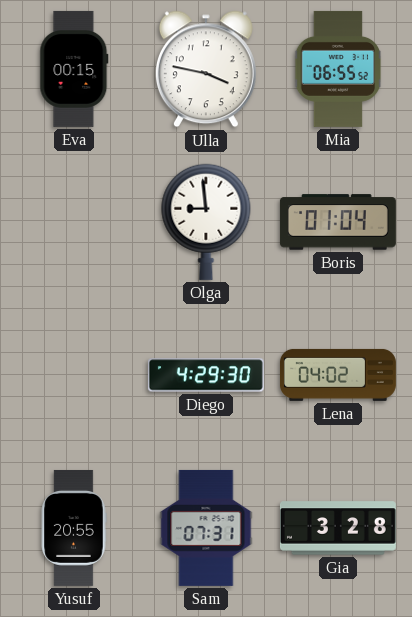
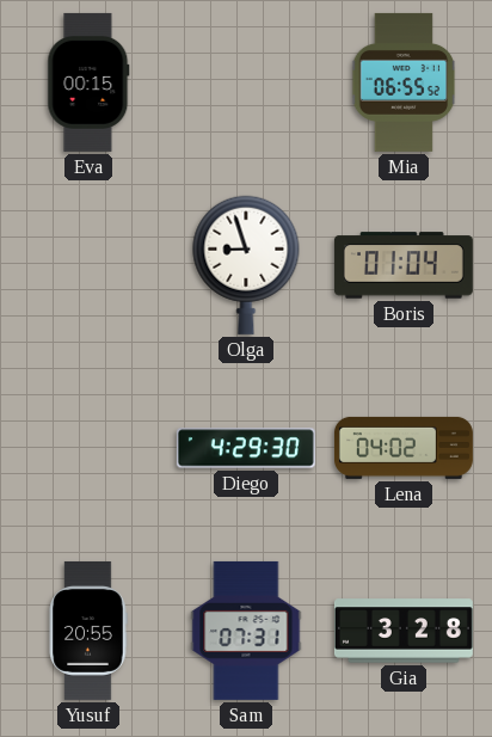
Ulla: 3:47 -> none (206, 69)
Olga: 8:59 -> 8:57 (246, 265)
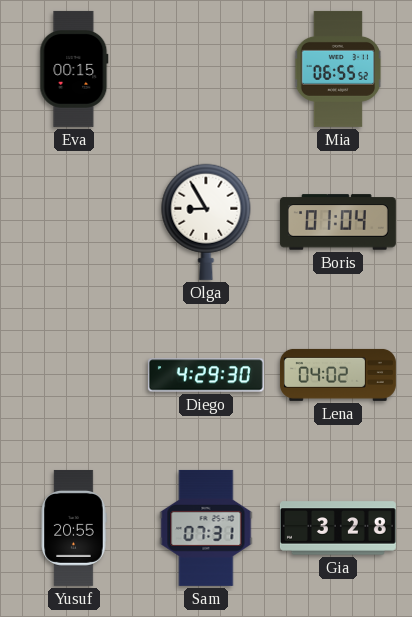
Olga: 8:57 -> 8:55 (206, 222)
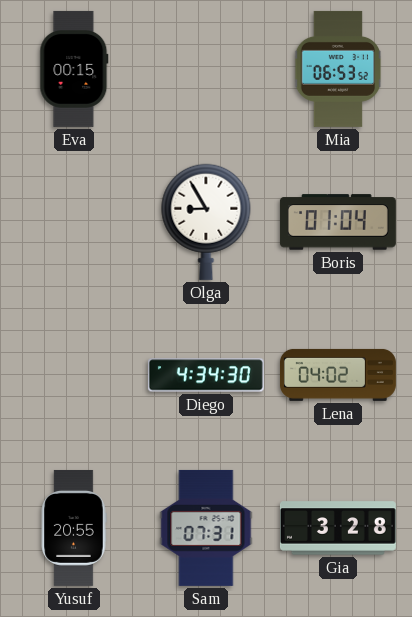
Mia: 06:55 -> 06:53 (338, 69)
Diego: 4:29 -> 4:34 (206, 375)
